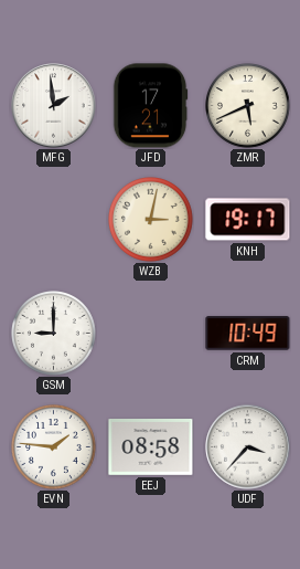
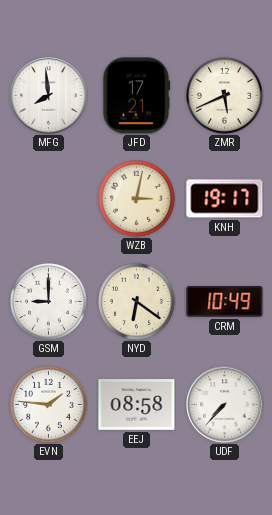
MFG: 1:59 -> 7:59 (49, 96)
NYD: none -> 6:21 (137, 302)
UDF: 3:37 -> 7:37 (225, 405)
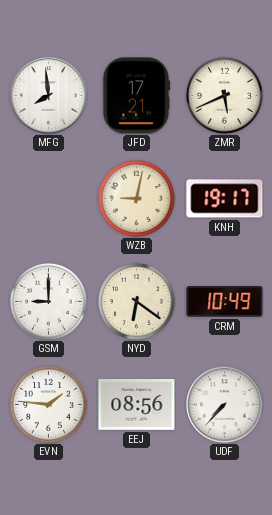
WZB: 3:02 -> 9:02 (137, 199)
EEJ: 08:58 -> 08:56 (137, 405)
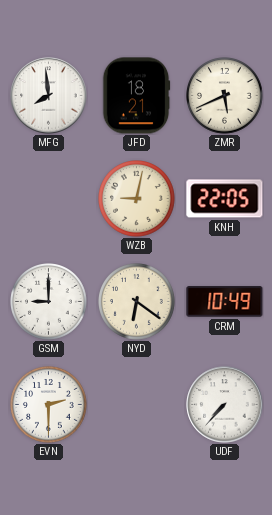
JFD: 17:21 -> 18:21 (136, 96)
KNH: 19:17 -> 22:05 (225, 199)
EVN: 1:46 -> 2:30 (49, 405)
EEJ: 08:56 -> none (137, 405)
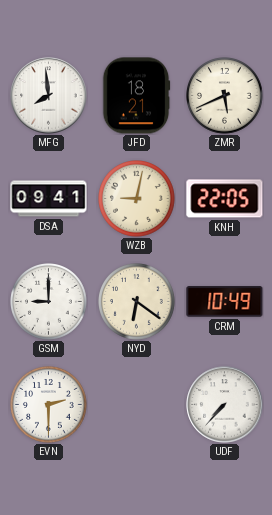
DSA: none -> 09:41 (49, 199)
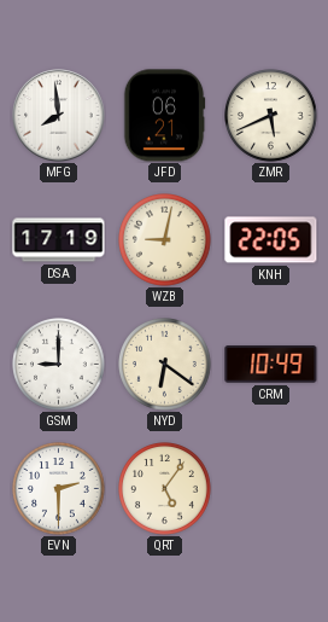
JFD: 18:21 -> 06:21 (164, 116)
DSA: 09:41 -> 17:19 (59, 240)
QRT: none -> 5:06 (165, 489)
UDF: 7:37 -> none (225, 405)
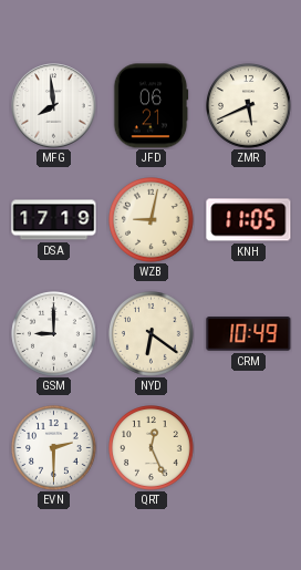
KNH: 22:05 -> 11:05 (249, 220)
QRT: 5:06 -> 12:26 (152, 448)
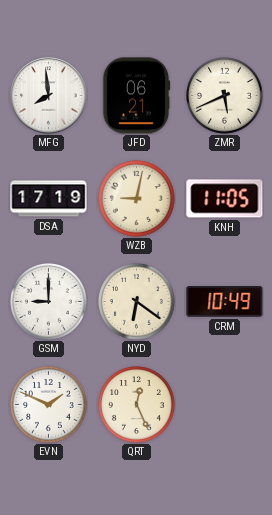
EVN: 2:30 -> 1:49 (49, 405)
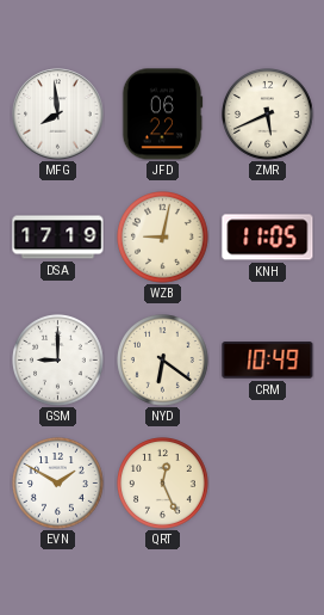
JFD: 06:21 -> 06:22 (162, 115)
EVN: 1:49 -> 1:50 (58, 484)
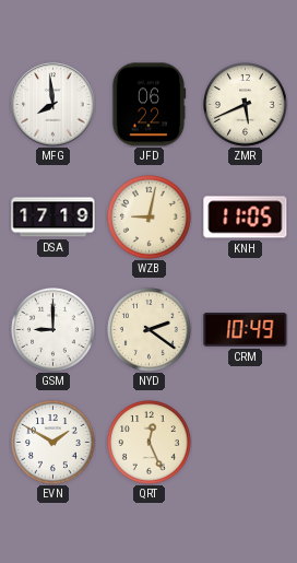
NYD: 6:21 -> 2:21 (150, 330)
